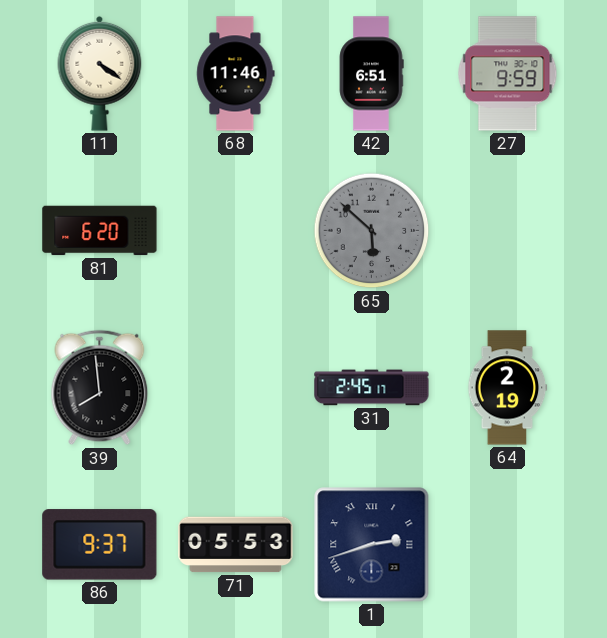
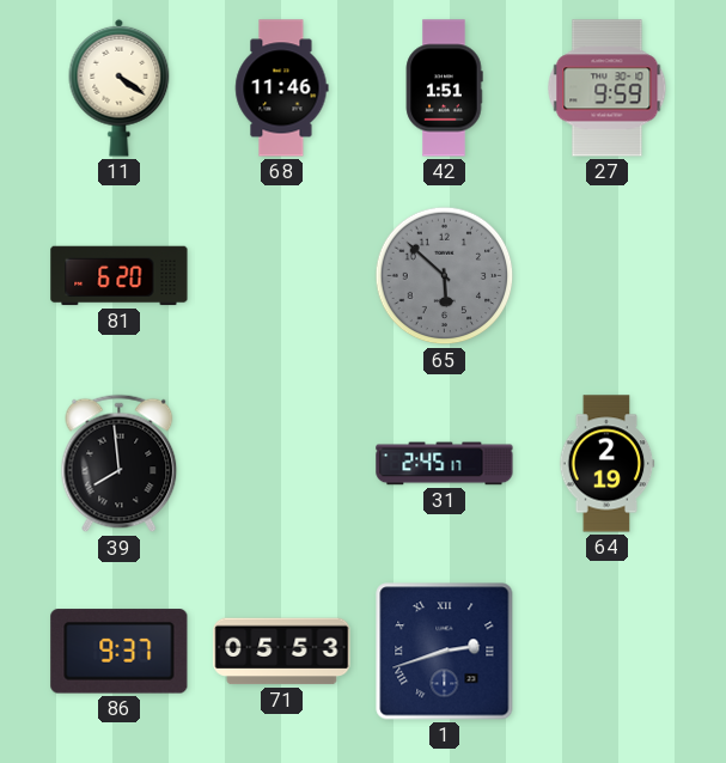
42: 6:51 -> 1:51 (444, 88)
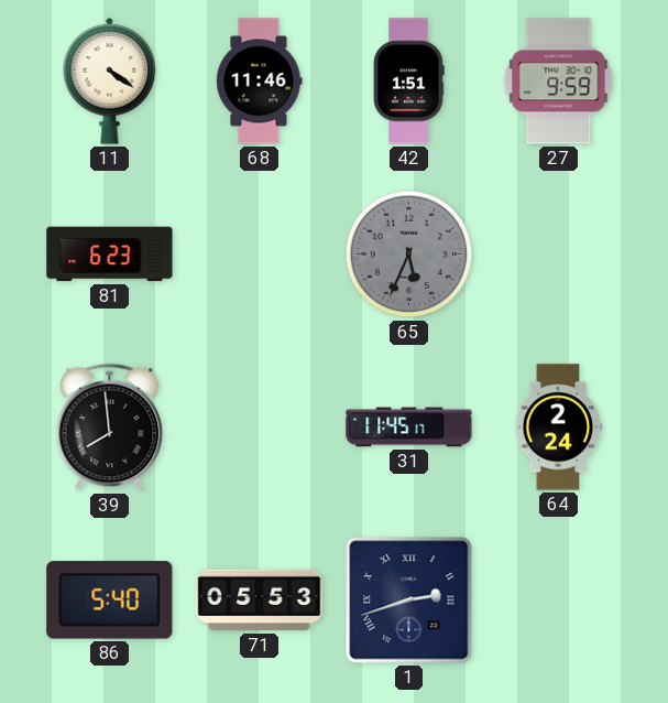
81: 6:20 -> 6:23 (110, 255)
65: 5:52 -> 5:34 (409, 255)
31: 2:45 -> 11:45 (409, 428)
64: 2:19 -> 2:24 (558, 428)
86: 9:37 -> 5:40 (110, 601)
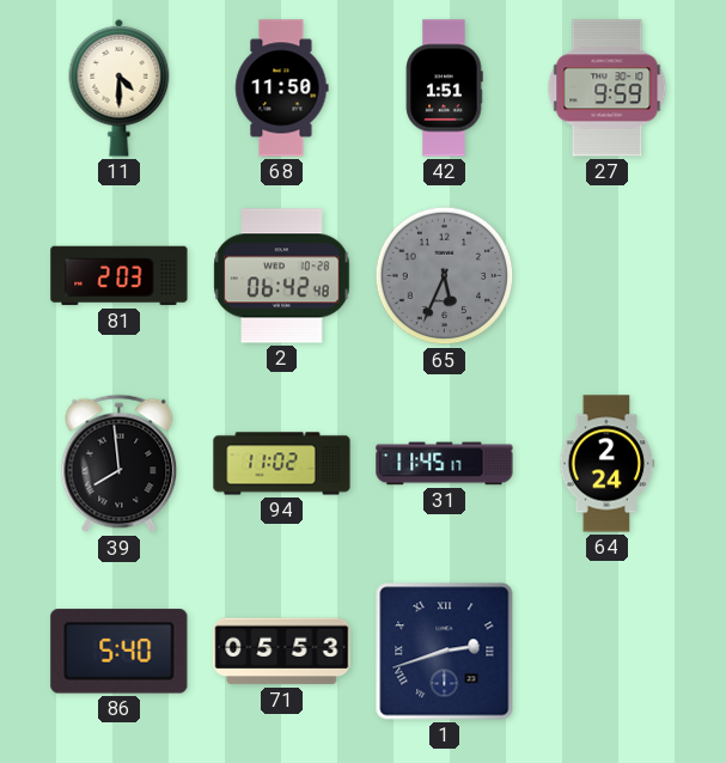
11: 4:21 -> 4:30 (120, 87)
68: 11:46 -> 11:50 (282, 88)
81: 6:23 -> 2:03 (120, 276)
2: none -> 06:42 (282, 276)
94: none -> 11:02 (282, 464)
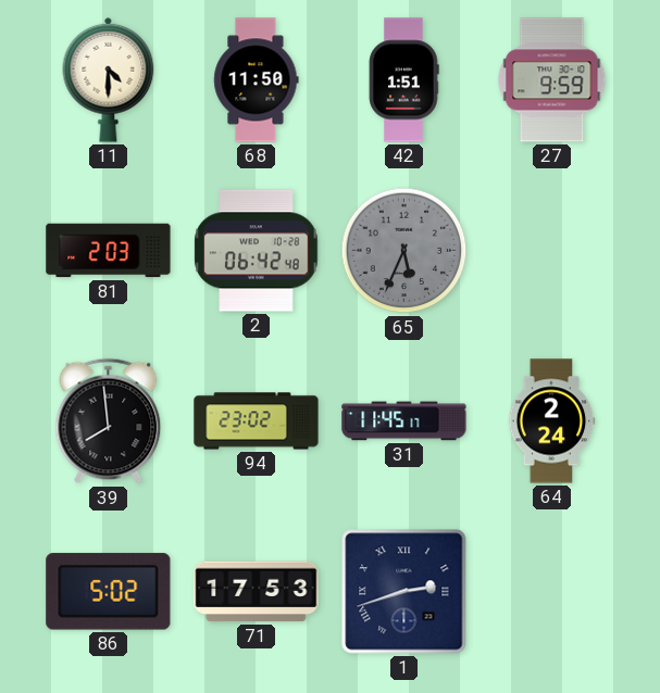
94: 11:02 -> 23:02 (257, 421)
86: 5:40 -> 5:02 (109, 592)
71: 05:53 -> 17:53 (257, 592)
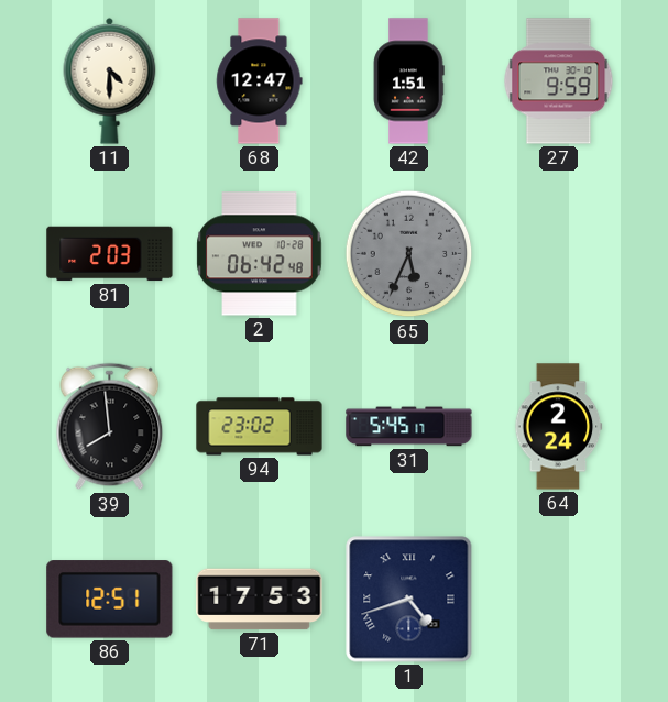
68: 11:50 -> 12:47 (260, 81)
31: 11:45 -> 5:45 (409, 427)
86: 5:02 -> 12:51 (110, 600)
1: 2:42 -> 4:42 (409, 600)
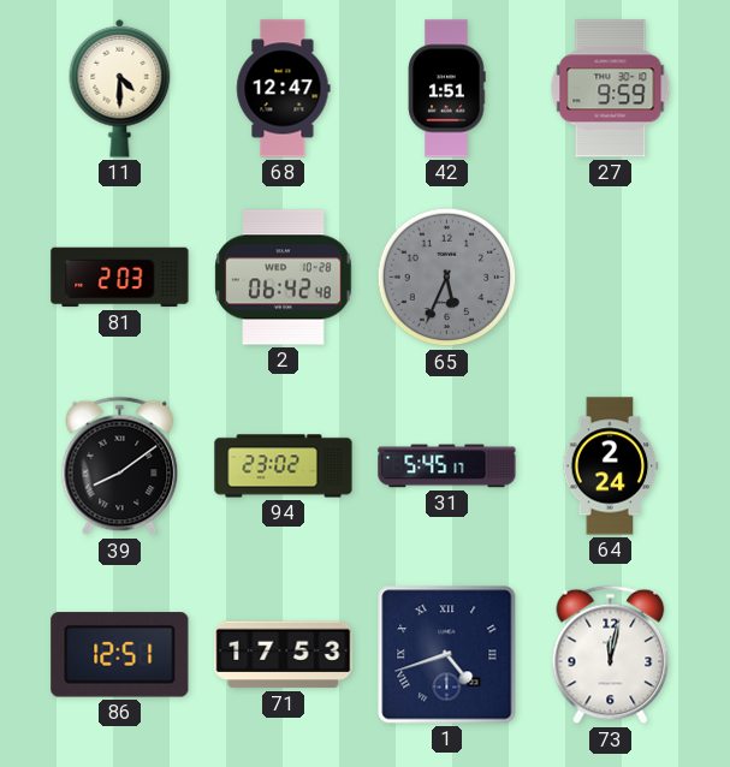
39: 7:59 -> 8:09 (120, 466)
73: none -> 12:02 (611, 655)
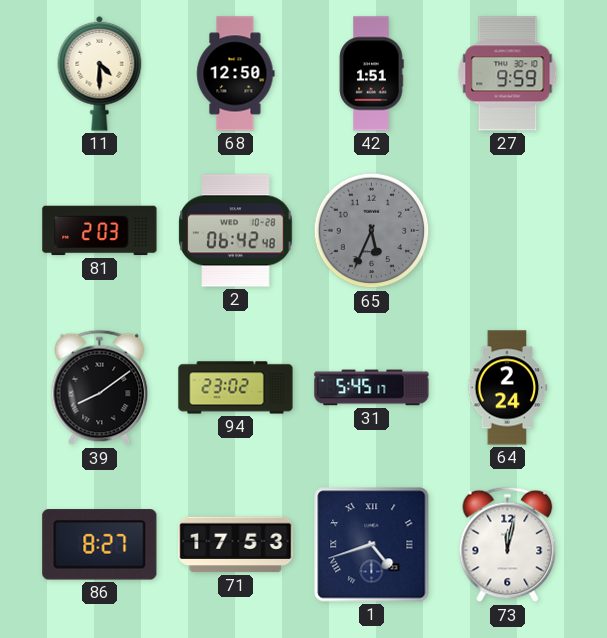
68: 12:47 -> 12:50 (236, 74)
86: 12:51 -> 8:27 (100, 545)
